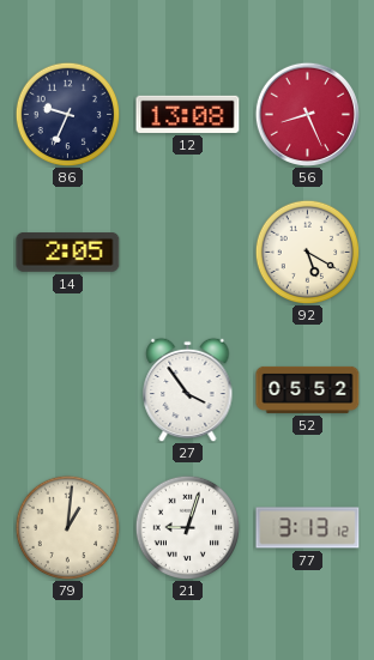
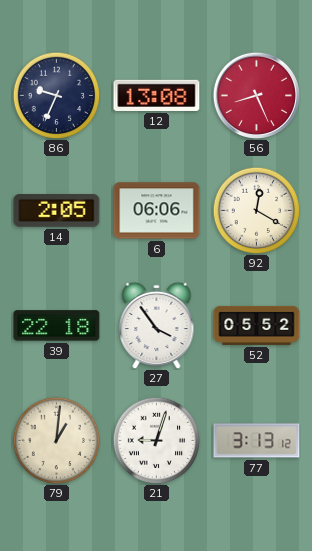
6: none -> 06:06 (157, 211)
92: 5:20 -> 12:20 (256, 210)
39: none -> 22:18 (57, 326)
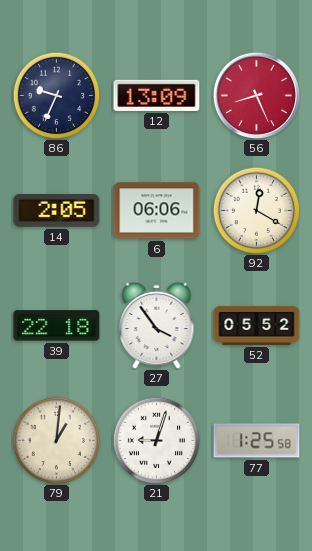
12: 13:08 -> 13:09 (157, 95)
77: 3:13 -> 1:25 (257, 441)
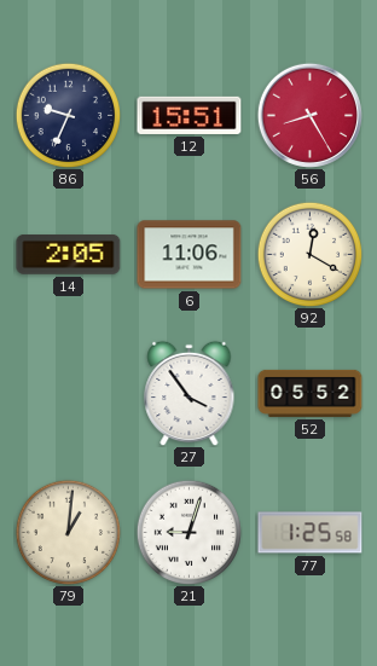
12: 13:09 -> 15:51 (190, 115)
56: 8:26 -> 8:25 (309, 115)
6: 06:06 -> 11:06 (190, 255)
39: 22:18 -> none (57, 326)
